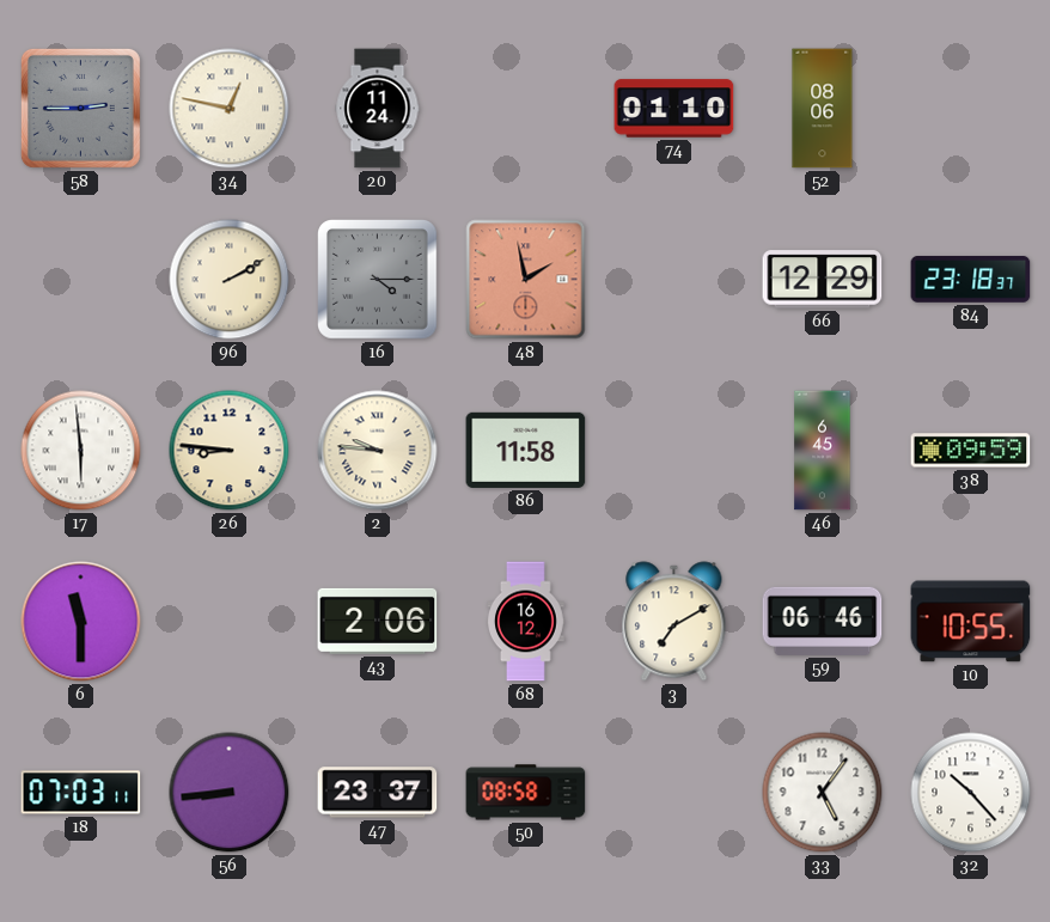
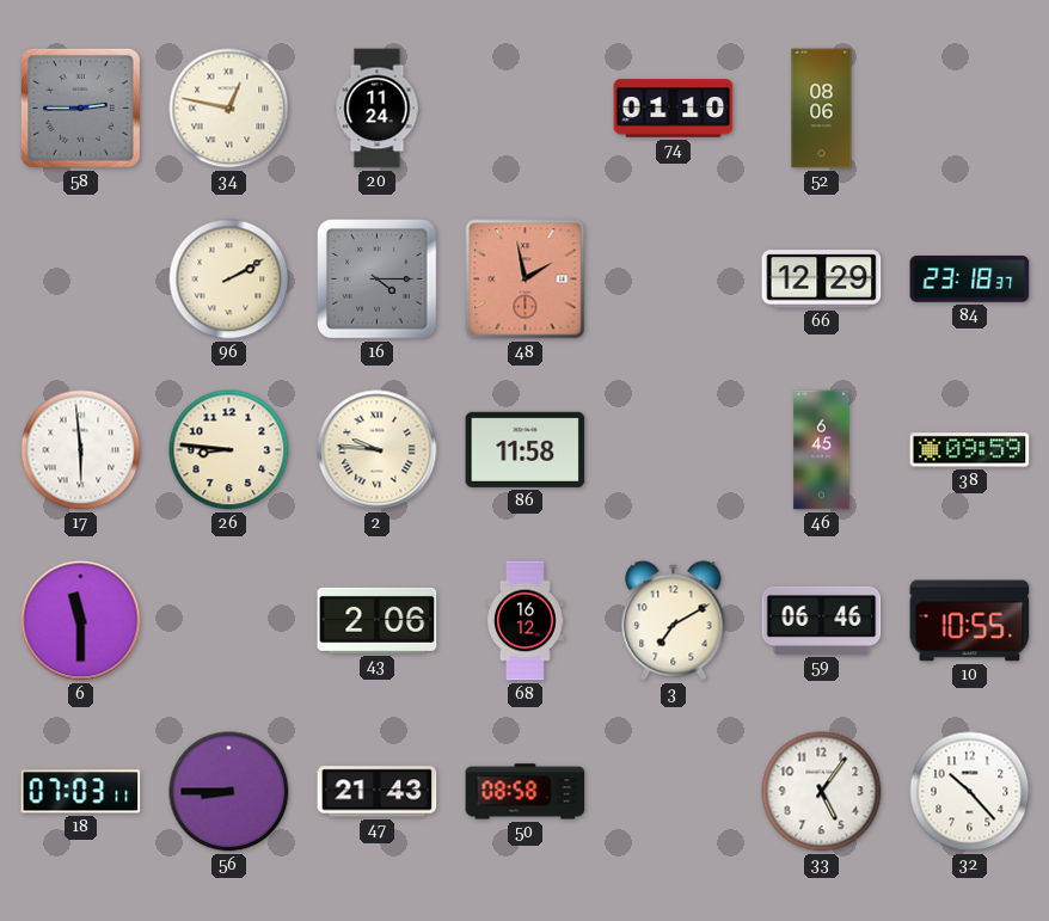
56: 8:44 -> 8:45 (229, 792)
47: 23:37 -> 21:43 (378, 792)
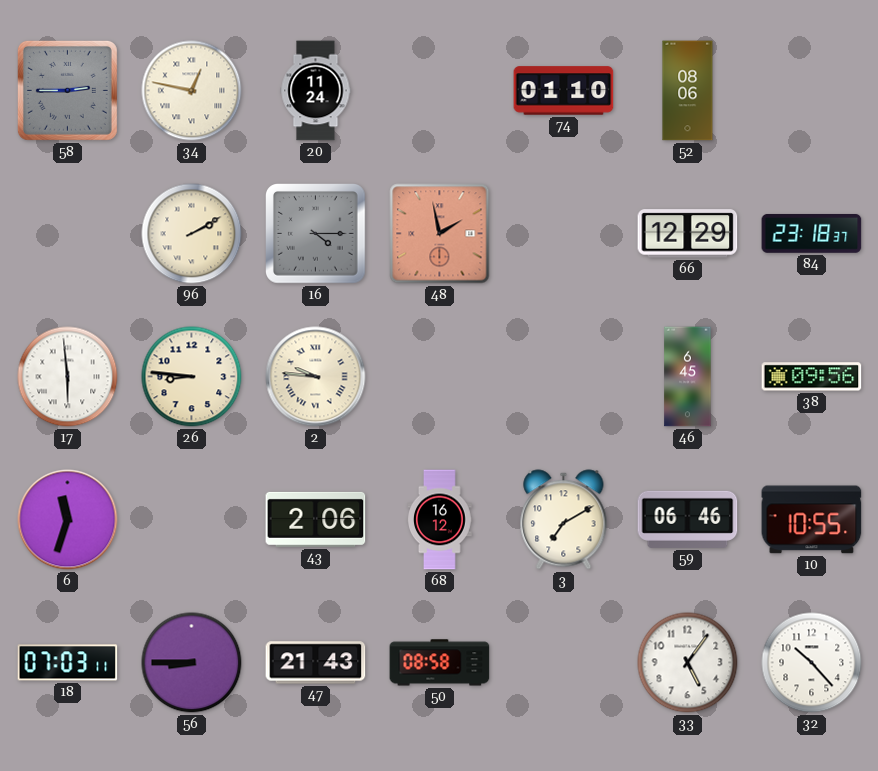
86: 11:58 -> none (526, 449)
38: 09:59 -> 09:56 (812, 377)
6: 11:30 -> 11:33 (68, 520)
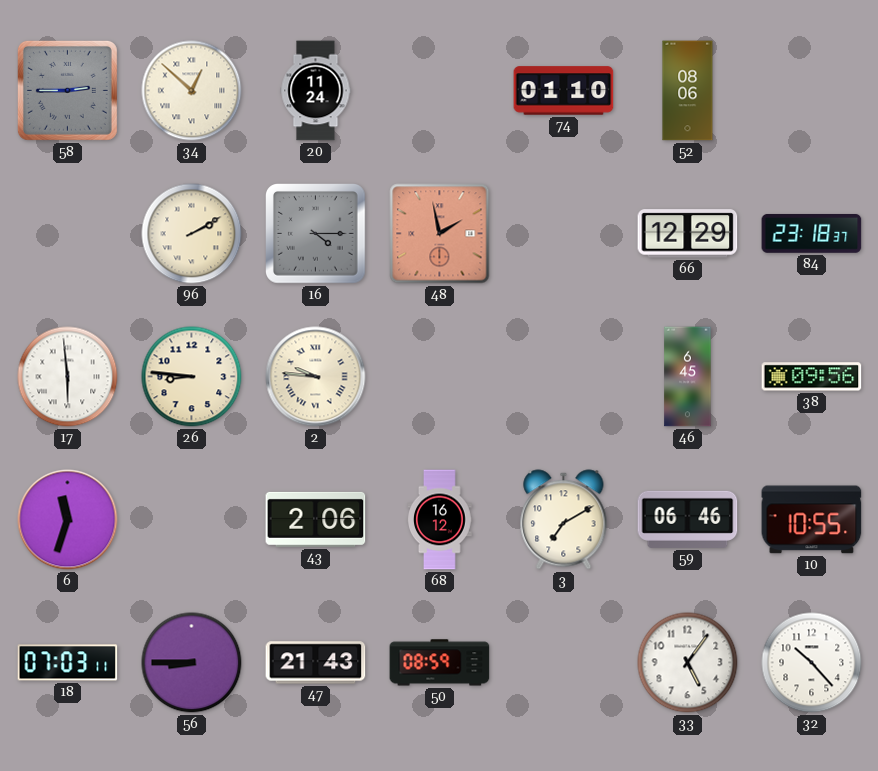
34: 12:47 -> 12:52 (192, 91)
50: 08:58 -> 08:59 (440, 663)
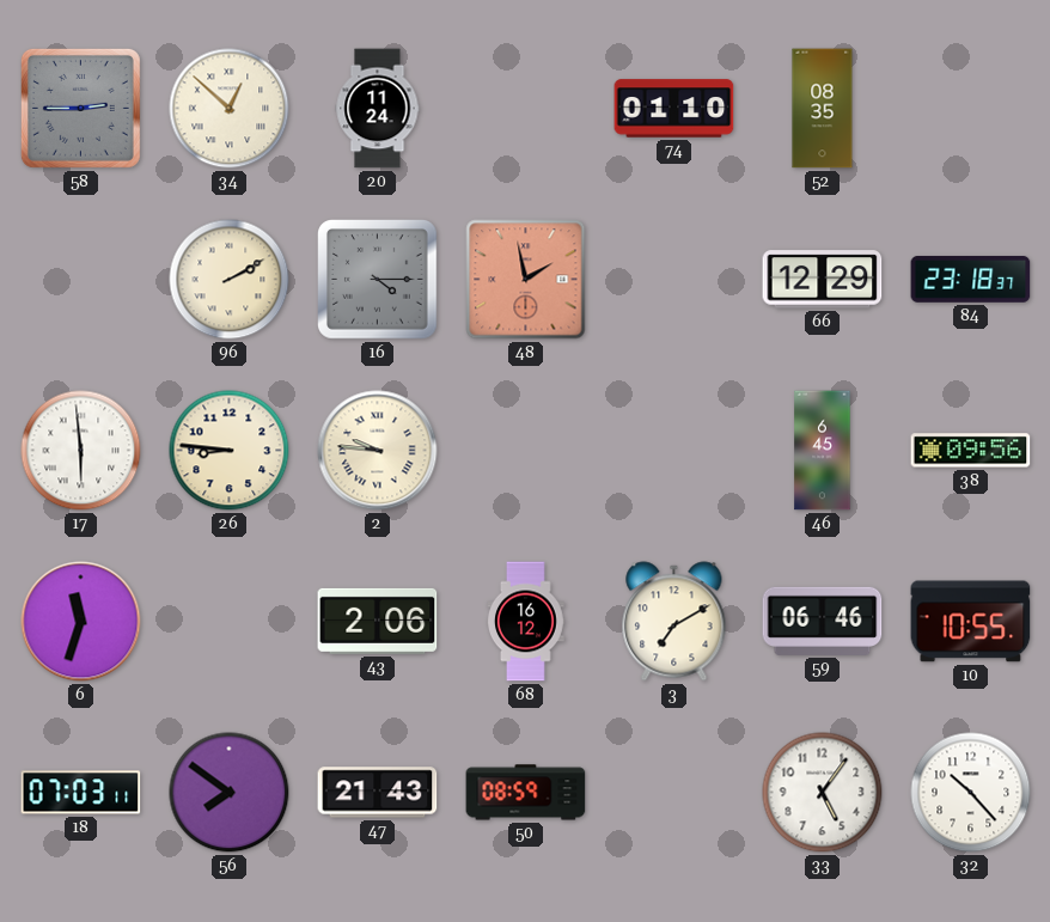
52: 08:06 -> 08:35 (823, 109)
56: 8:45 -> 7:51 (230, 793)
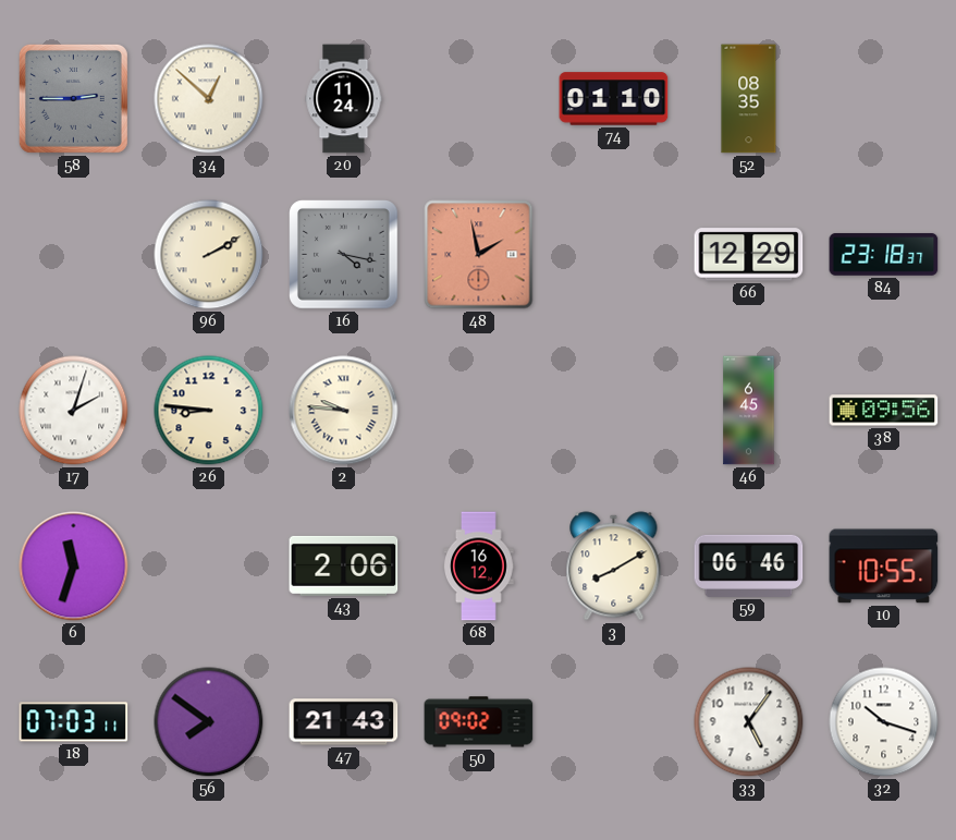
16: 4:15 -> 4:17 (344, 255)
17: 5:59 -> 2:03 (74, 411)
3: 7:10 -> 8:10 (614, 567)
50: 08:59 -> 09:02 (479, 722)
32: 10:23 -> 10:18 (884, 722)
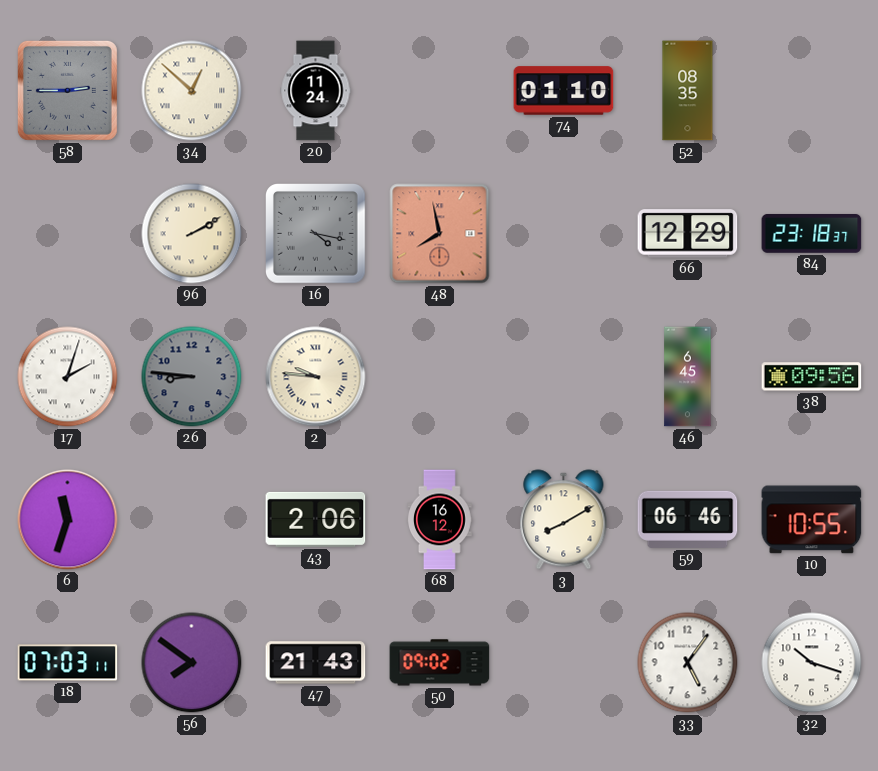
48: 1:58 -> 7:58 (440, 234)
26 dial: cream -> grey (192, 377)
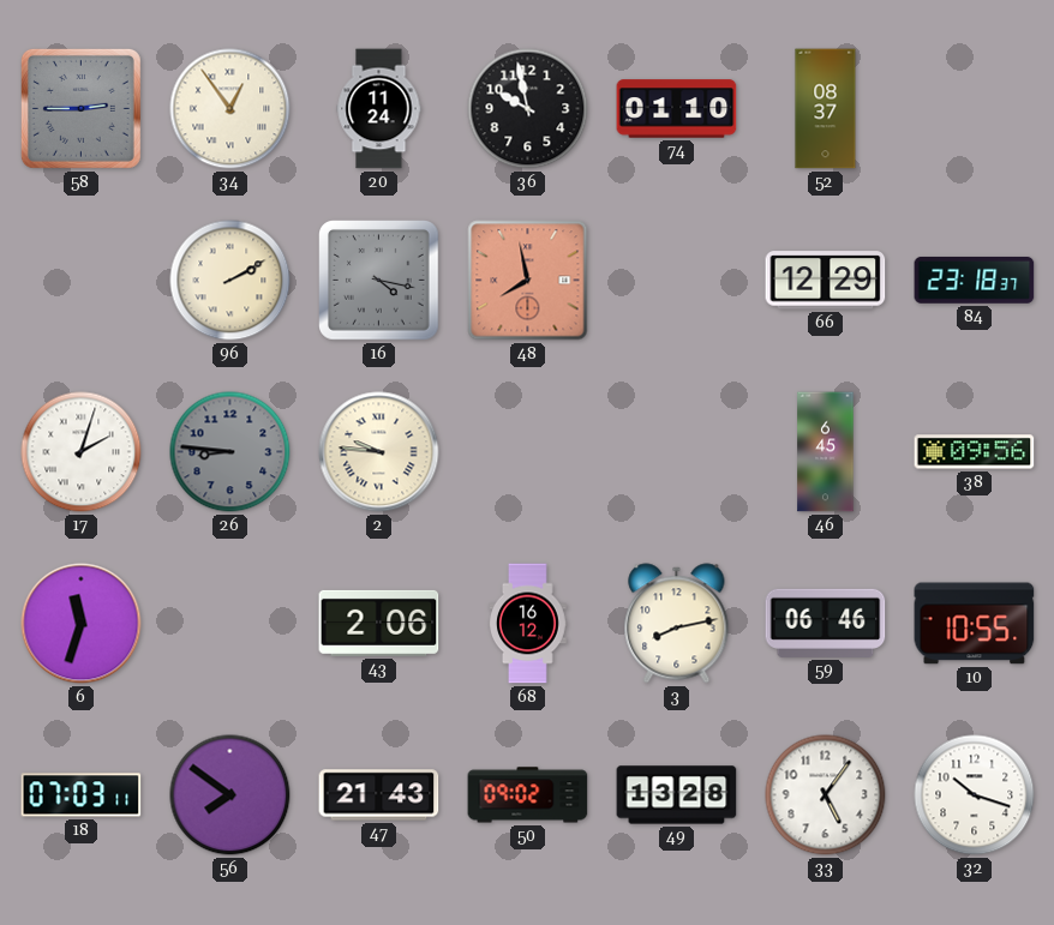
34: 12:52 -> 12:54 (230, 109)
36: none -> 9:58 (528, 109)
52: 08:35 -> 08:37 (826, 109)
3: 8:10 -> 8:13 (677, 624)
49: none -> 13:28 (677, 795)
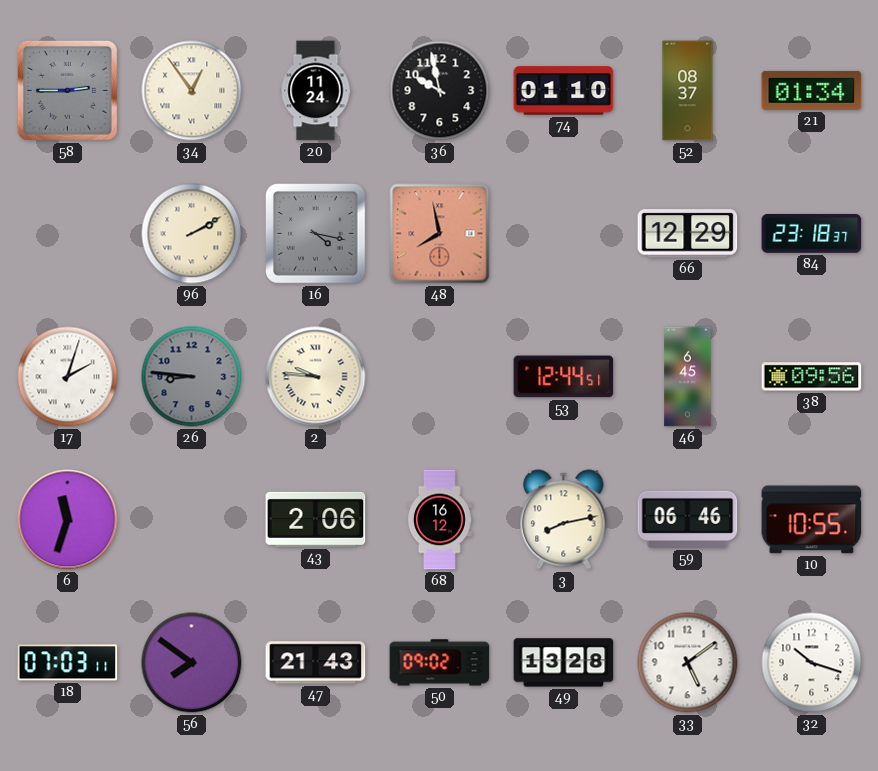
21: none -> 01:34 (812, 90)
53: none -> 12:44 (564, 377)
33: 5:06 -> 5:09 (688, 663)
